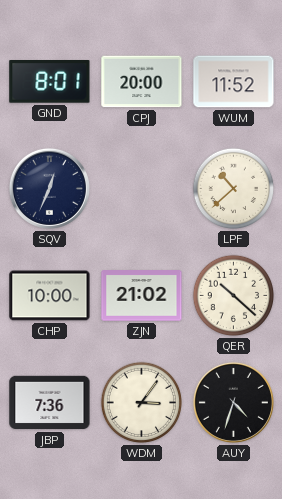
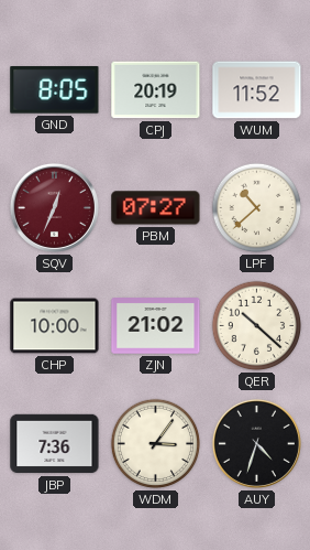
GND: 8:01 -> 8:05 (55, 90)
CPJ: 20:00 -> 20:19 (156, 90)
SQV dial: navy -> burgundy (54, 207)
PBM: none -> 07:27 (156, 208)
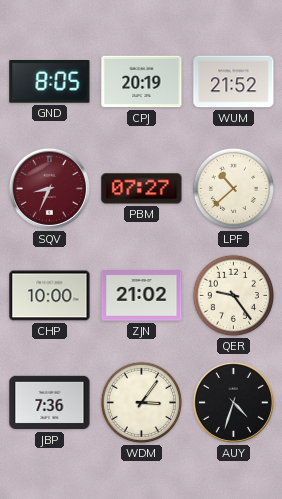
WUM: 11:52 -> 21:52 (234, 82)
SQV: 12:34 -> 8:34 (49, 188)
QER: 10:22 -> 9:24 (234, 296)
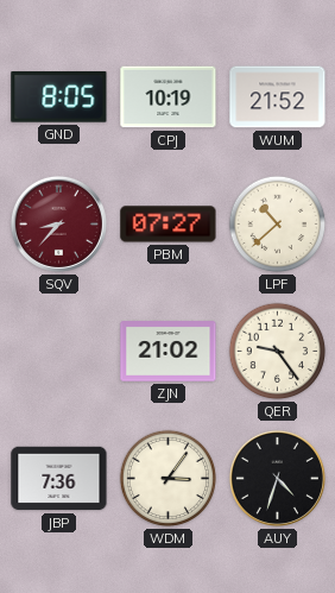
CPJ: 20:19 -> 10:19 (169, 97)
SQV: 8:34 -> 8:37 (58, 223)
CHP: 10:00 -> none (50, 296)
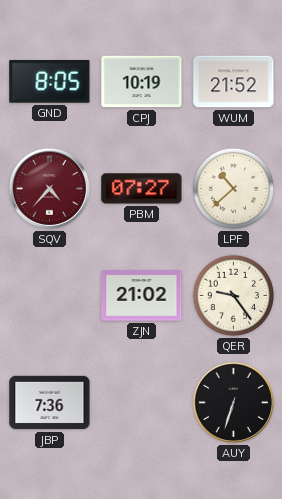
SQV: 8:37 -> 4:37 (49, 188)
WDM: 3:06 -> none (169, 479)
AUY: 4:33 -> 6:33 (233, 402)
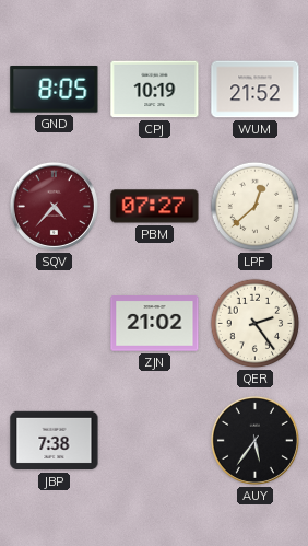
LPF: 10:38 -> 12:38 (256, 207)
QER: 9:24 -> 2:24 (256, 324)
JBP: 7:36 -> 7:38 (55, 441)
AUY: 6:33 -> 5:36 (254, 440)
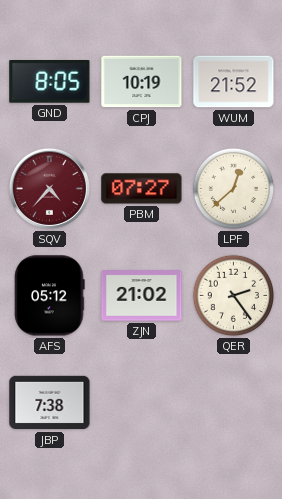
AFS: none -> 05:12 (50, 296)
AUY: 5:36 -> none (254, 440)
